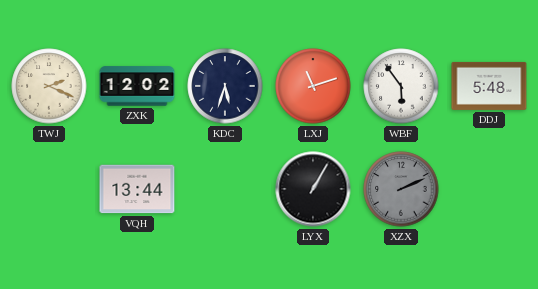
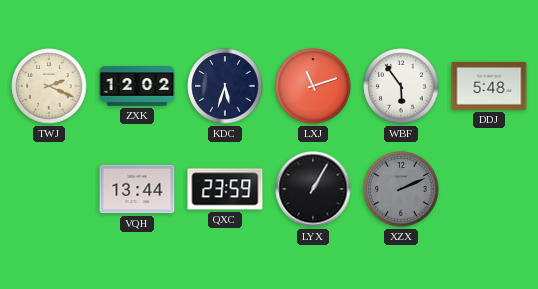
QXC: none -> 23:59 (225, 189)
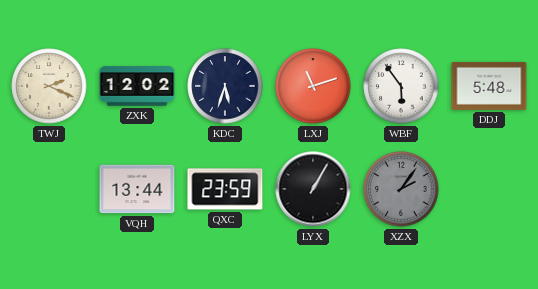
XZX: 2:11 -> 2:06 (401, 189)
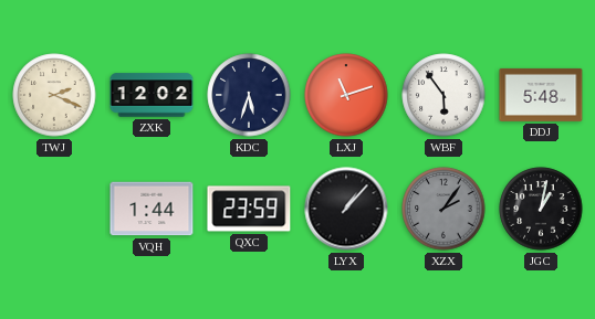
VQH: 13:44 -> 1:44 (152, 209)
LYX: 1:05 -> 1:07 (346, 209)
JGC: none -> 1:02 (541, 209)
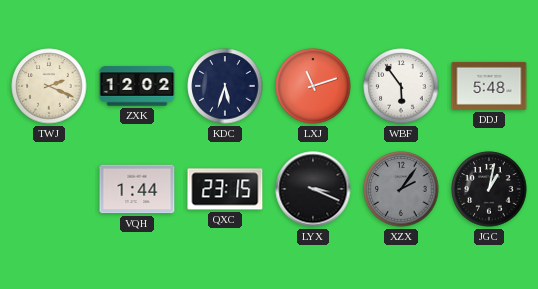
QXC: 23:59 -> 23:15 (225, 189)
LYX: 1:07 -> 3:19 (313, 189)
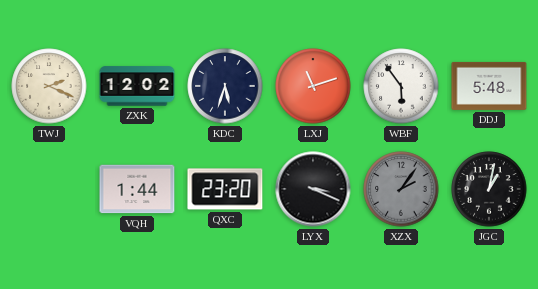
QXC: 23:15 -> 23:20 (225, 189)
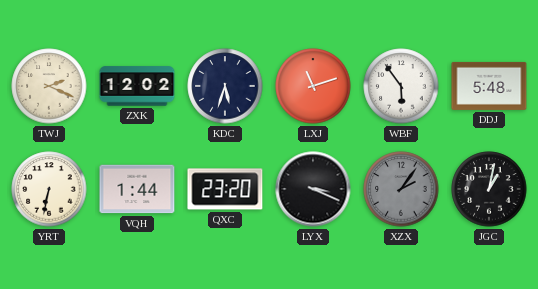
YRT: none -> 6:32 (49, 189)
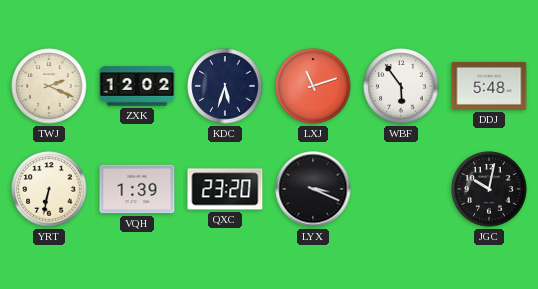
VQH: 1:44 -> 1:39 (137, 189)
XZX: 2:06 -> none (401, 189)
JGC: 1:02 -> 10:02 (489, 189)
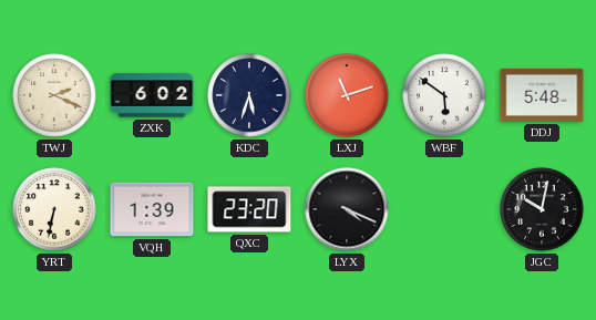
ZXK: 12:02 -> 6:02 (152, 95)
WBF: 5:54 -> 5:51 (444, 95)
LYX: 3:19 -> 4:19 (347, 209)
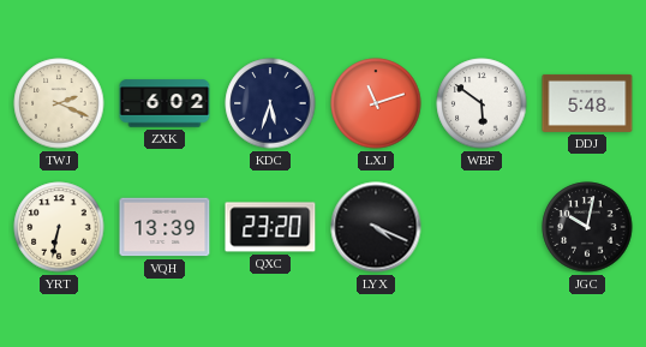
VQH: 1:39 -> 13:39 (165, 227)
